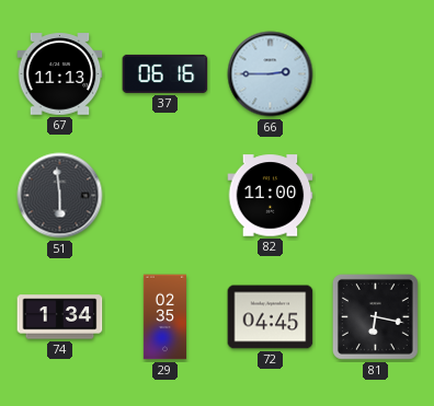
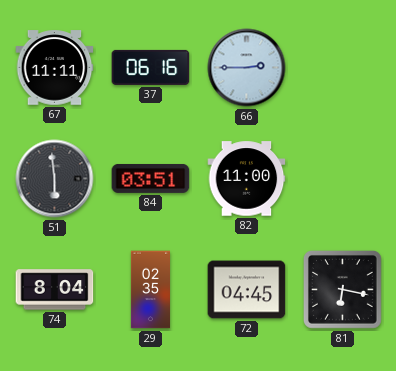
67: 11:13 -> 11:11 (55, 68)
84: none -> 03:51 (151, 178)
74: 1:34 -> 8:04 (55, 290)
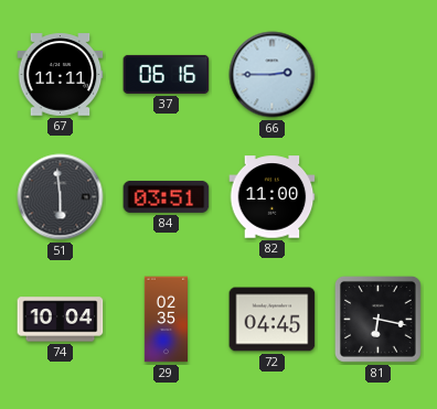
74: 8:04 -> 10:04 (61, 320)
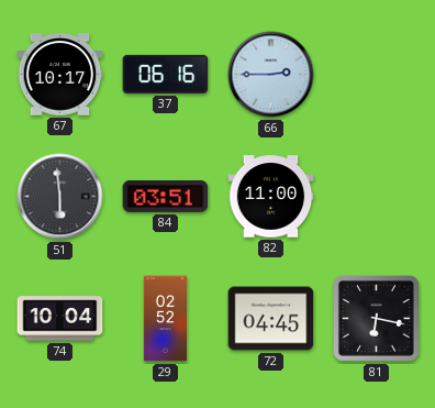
67: 11:11 -> 10:17 (60, 75)
29: 02:35 -> 02:52 (165, 319)
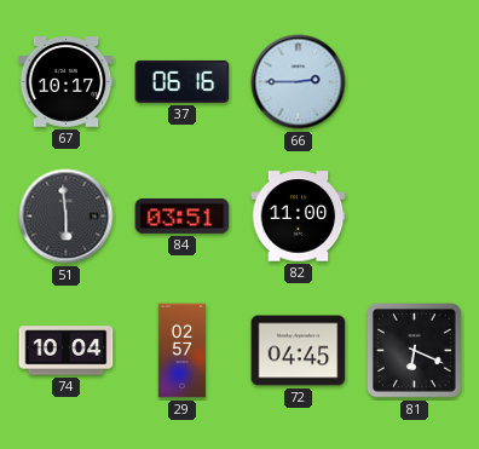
29: 02:52 -> 02:57 (181, 351)
81: 6:17 -> 6:19 (415, 351)
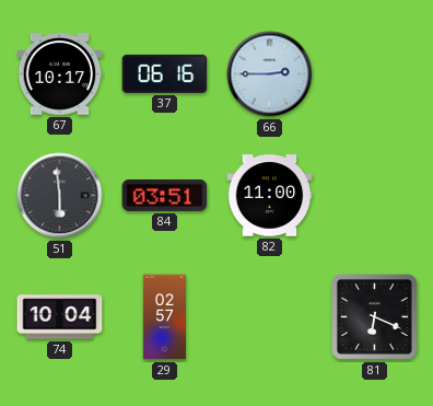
72: 04:45 -> none (299, 351)
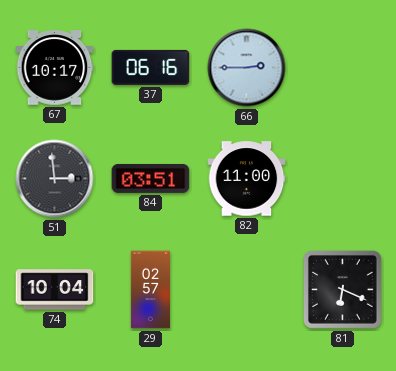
51: 5:59 -> 2:59 (55, 179)
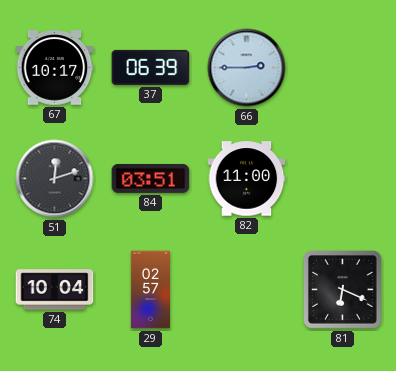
37: 06:16 -> 06:39 (151, 67)
51: 2:59 -> 12:12 (55, 179)
